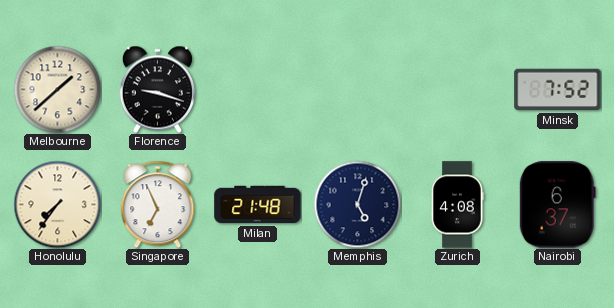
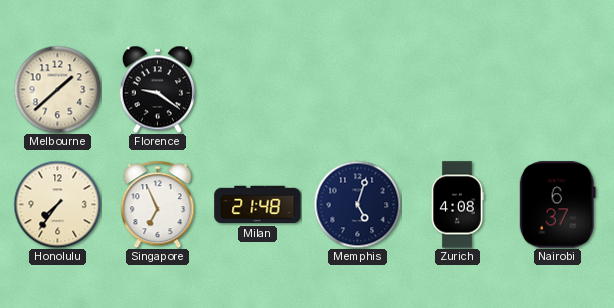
Florence: 9:18 -> 9:21 (157, 89)
Minsk: 7:52 -> none (558, 90)
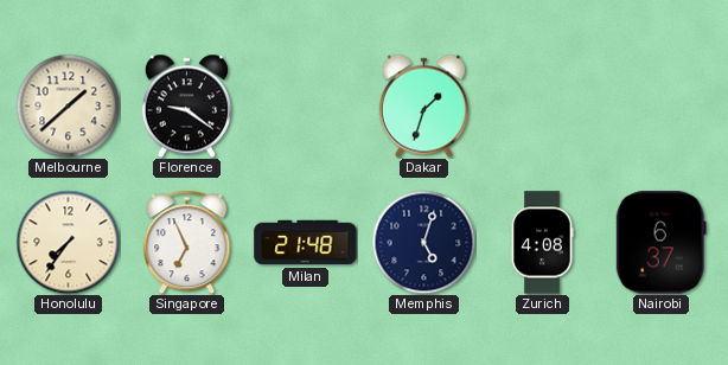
Dakar: none -> 1:33 (423, 105)
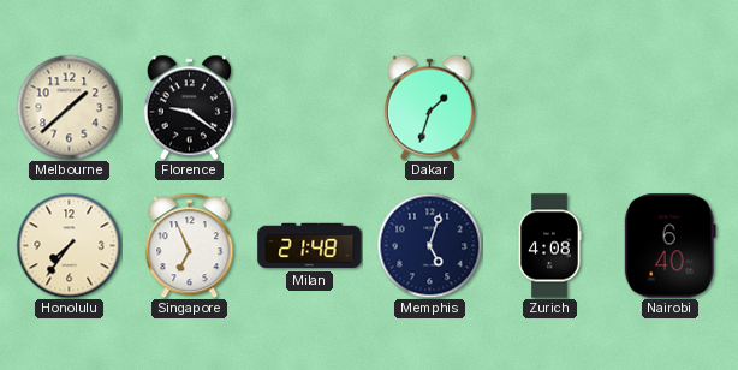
Nairobi: 6:37 -> 6:40 (669, 246)
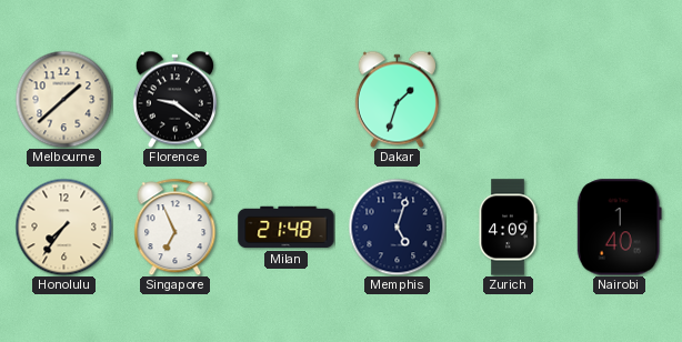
Zurich: 4:08 -> 4:09 (508, 228)
Nairobi: 6:40 -> 1:40 (619, 228)
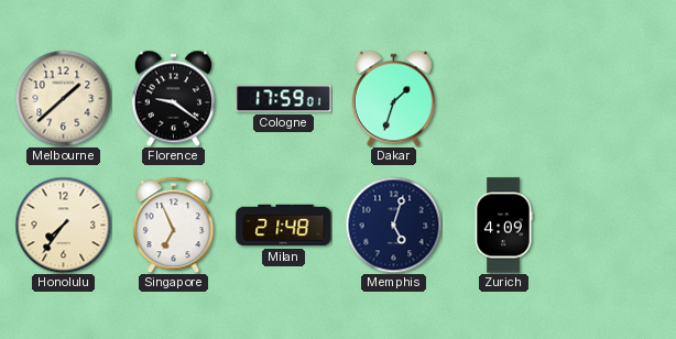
Cologne: none -> 17:59 (284, 99)
Nairobi: 1:40 -> none (619, 228)
